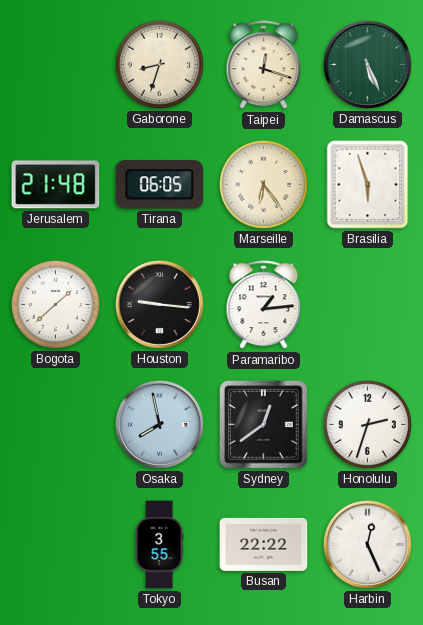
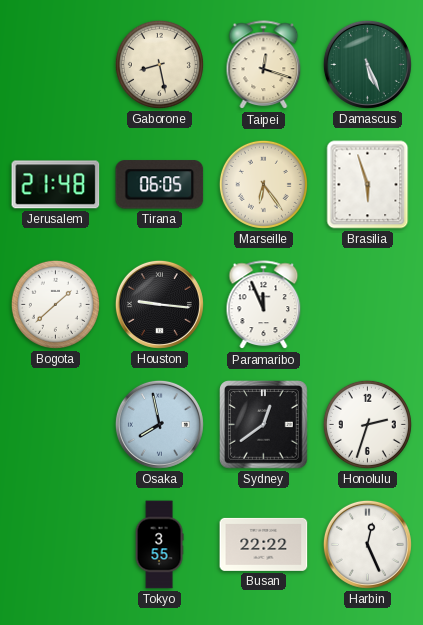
Gaborone: 8:33 -> 8:28 (159, 64)
Paramaribo: 1:14 -> 11:56 (264, 305)
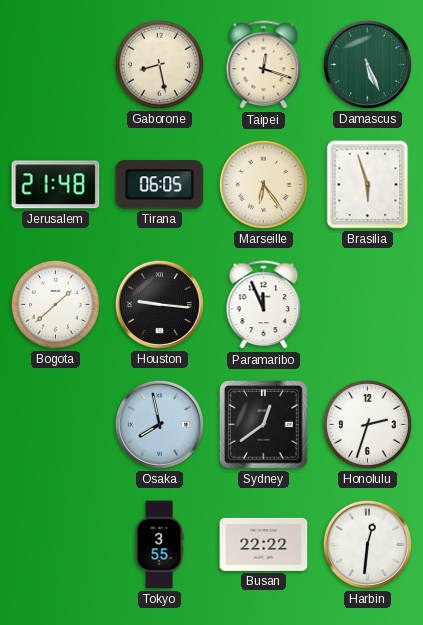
Harbin: 12:26 -> 12:31 (367, 544)
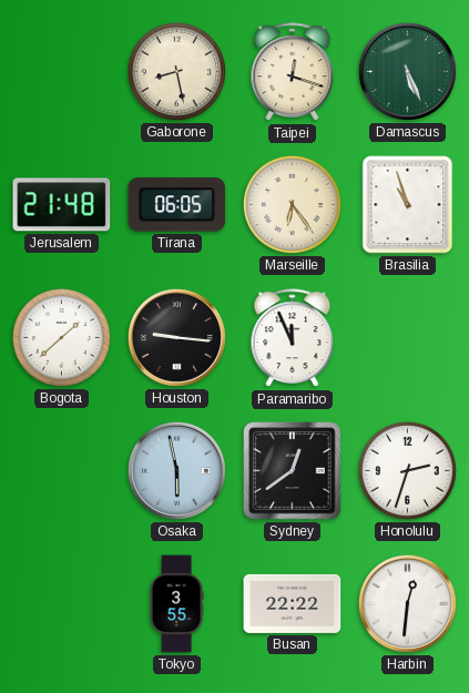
Brasilia: 5:57 -> 10:57 (408, 205)
Osaka: 7:58 -> 5:58 (176, 470)
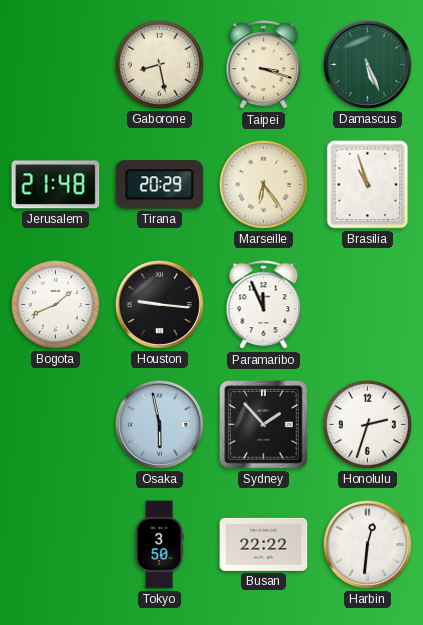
Taipei: 12:18 -> 3:18 (264, 65)
Tirana: 06:05 -> 20:29 (160, 185)
Bogota: 1:38 -> 1:41 (55, 304)
Sydney: 12:39 -> 1:53 (264, 425)
Tokyo: 3:55 -> 3:50 (159, 545)
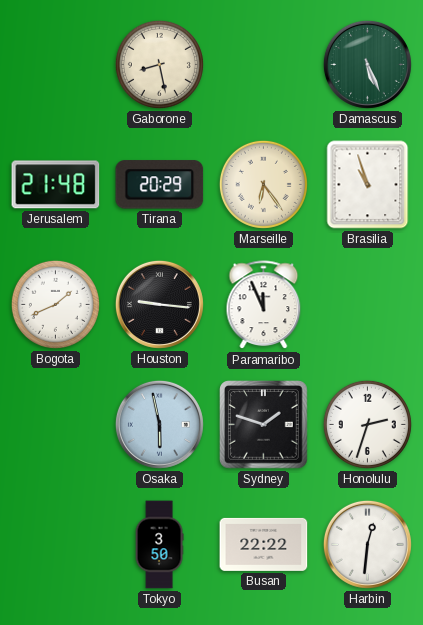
Taipei: 3:18 -> none (264, 65)
Sydney: 1:53 -> 1:48 (264, 425)
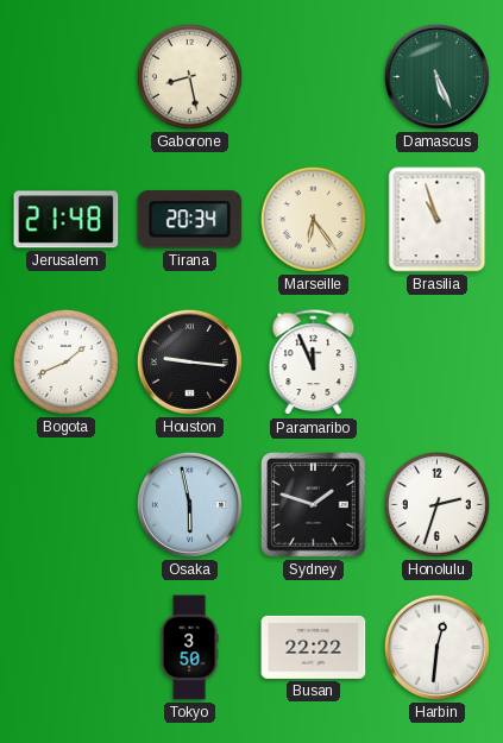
Tirana: 20:29 -> 20:34 (190, 220)
